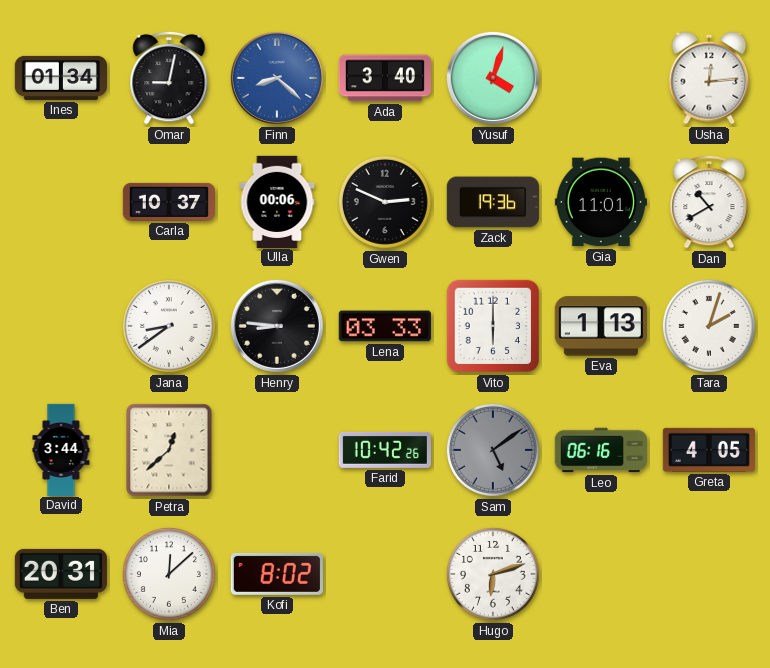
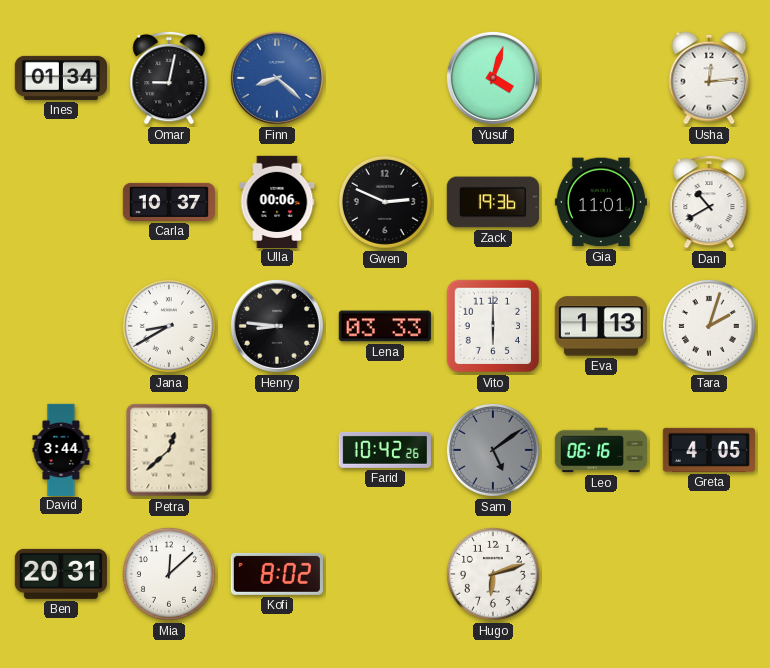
Ada: 3:40 -> none (384, 78)
Jana: 8:39 -> 8:40 (169, 326)
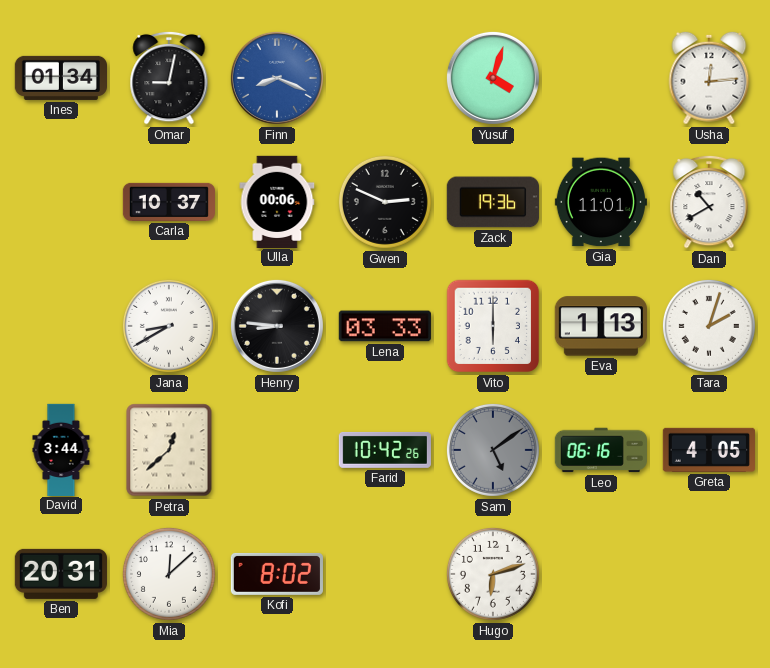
Finn: 8:22 -> 8:19 (277, 78)
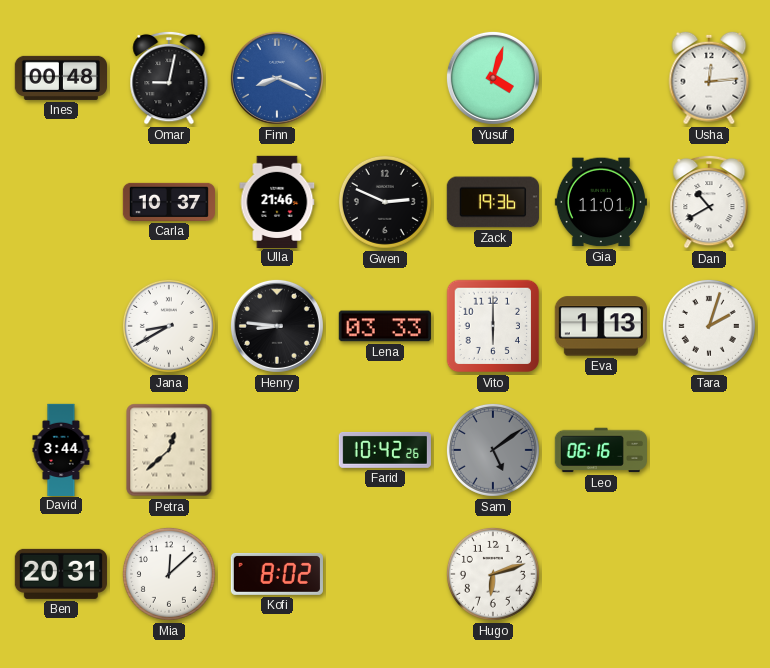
Ines: 01:34 -> 00:48 (60, 78)
Ulla: 00:06 -> 21:46 (277, 201)
Greta: 4:05 -> none (708, 450)
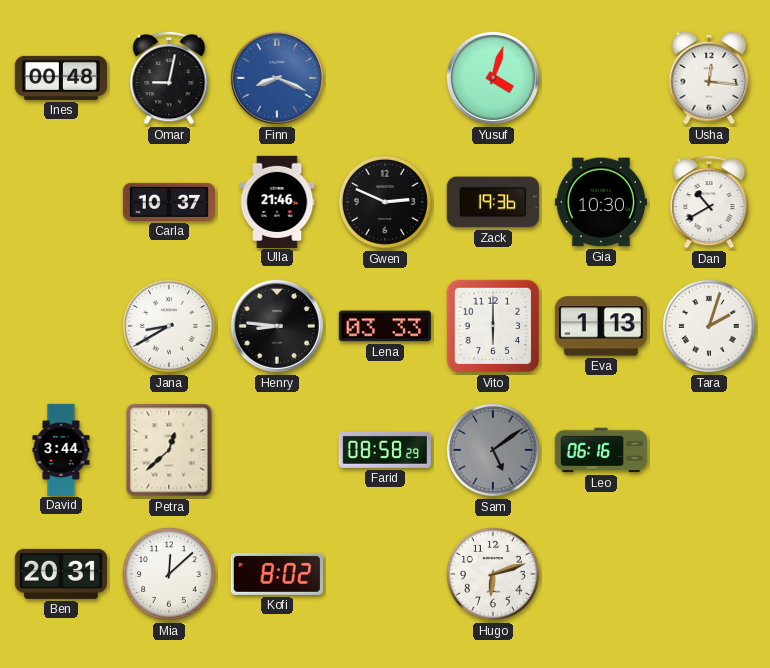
Usha: 12:14 -> 12:16 (709, 78)
Gia: 11:01 -> 10:30 (601, 202)
Farid: 10:42 -> 08:58 (385, 450)
